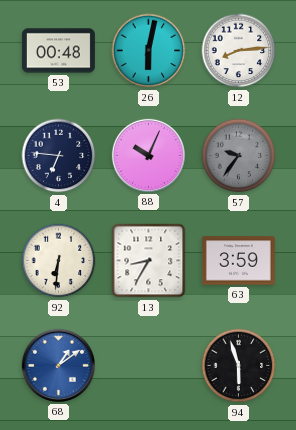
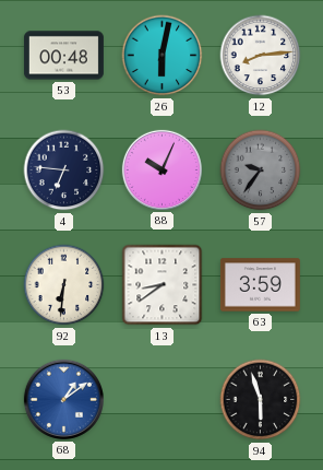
13: 8:35 -> 8:39 (163, 285)
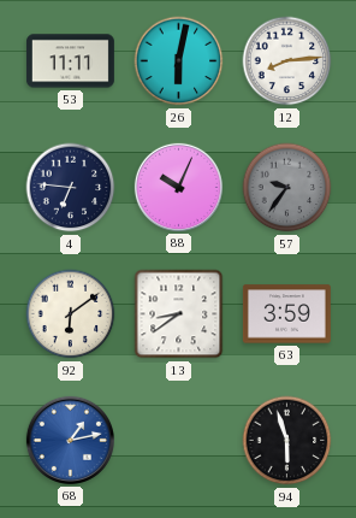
53: 00:48 -> 11:11 (70, 61)
92: 6:31 -> 6:09 (71, 314)
68: 1:09 -> 1:13 (70, 440)
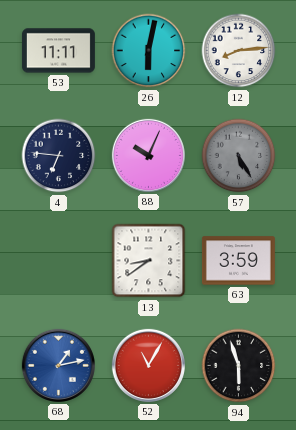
57: 9:36 -> 5:25 (239, 156)
92: 6:09 -> none (71, 314)
52: none -> 11:05 (148, 365)
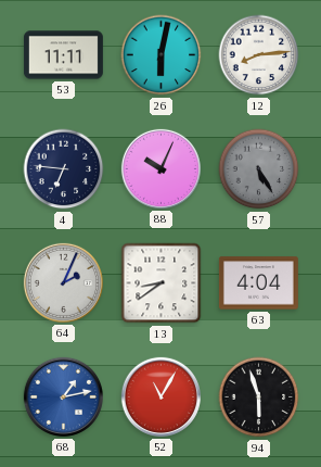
64: none -> 2:04 (63, 282)
63: 3:59 -> 4:04 (258, 283)
